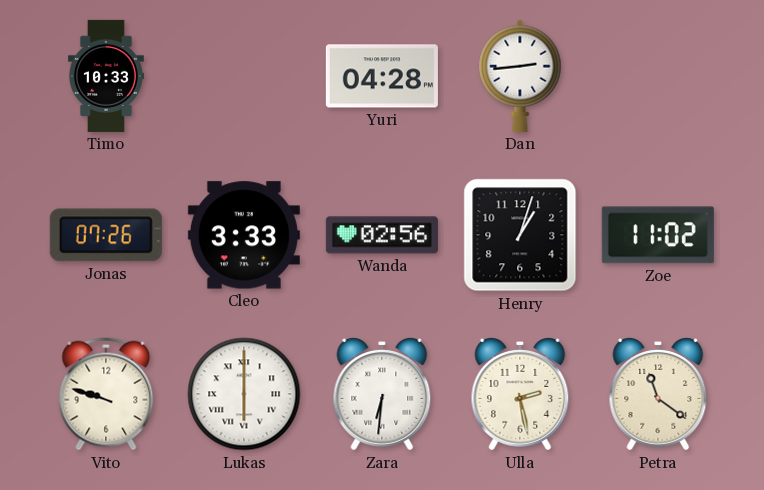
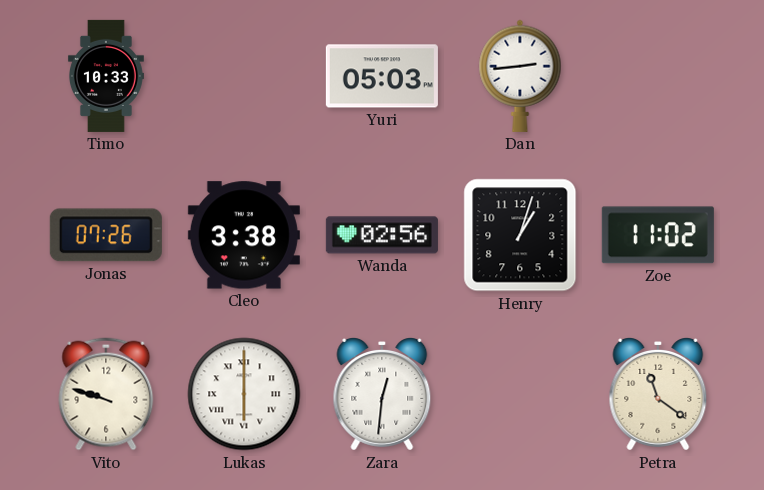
Yuri: 04:28 -> 05:03 (382, 76)
Cleo: 3:33 -> 3:38 (244, 235)
Zara: 6:31 -> 12:31 (382, 395)
Ulla: 2:28 -> none (520, 395)
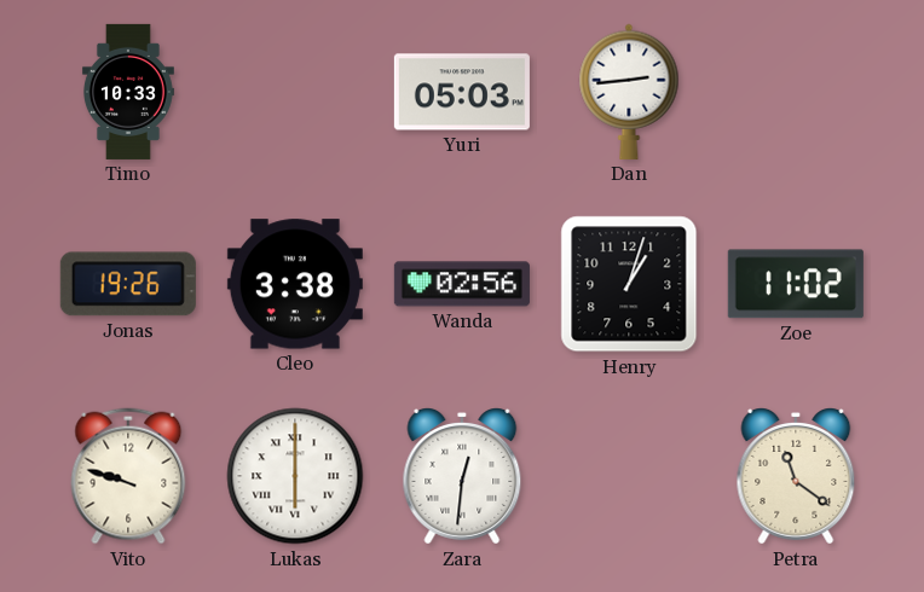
Jonas: 07:26 -> 19:26 (128, 284)
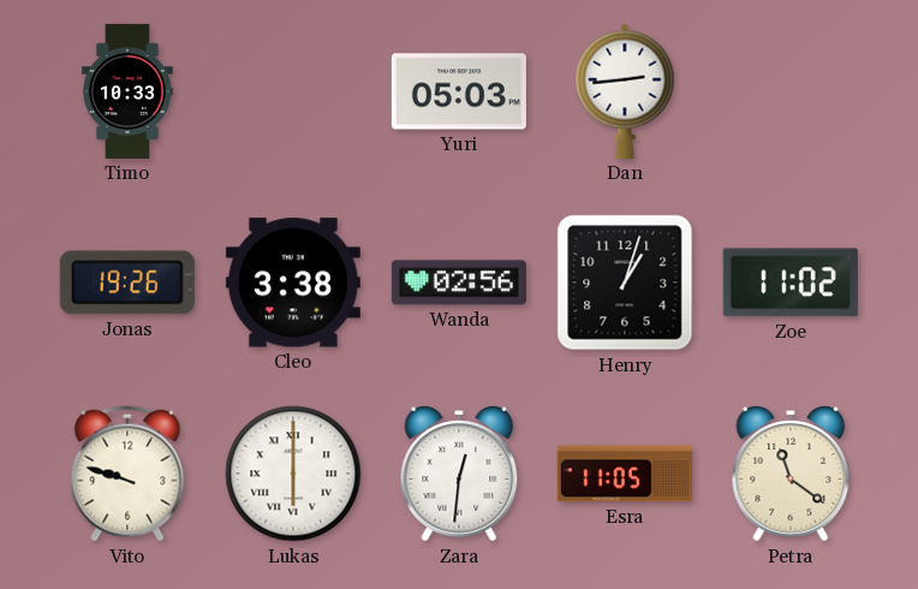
Esra: none -> 11:05 (625, 474)
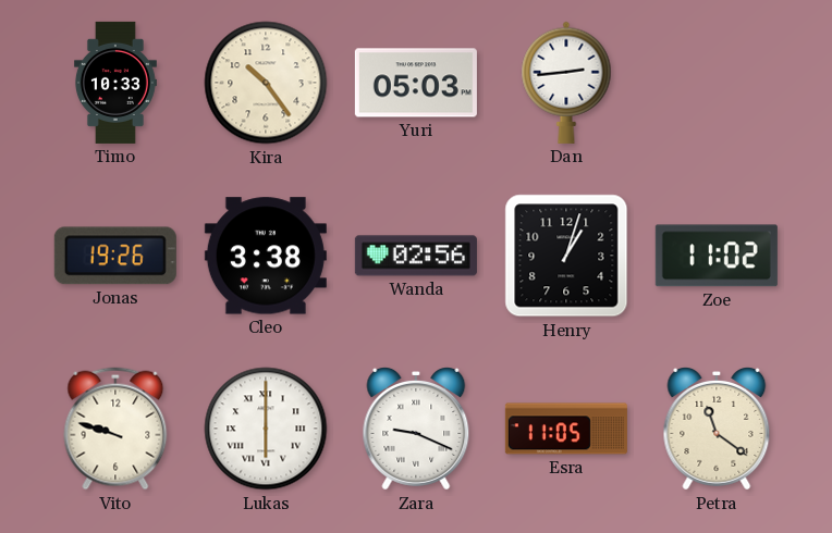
Kira: none -> 10:24 (266, 83)
Zara: 12:31 -> 9:19 (416, 430)
